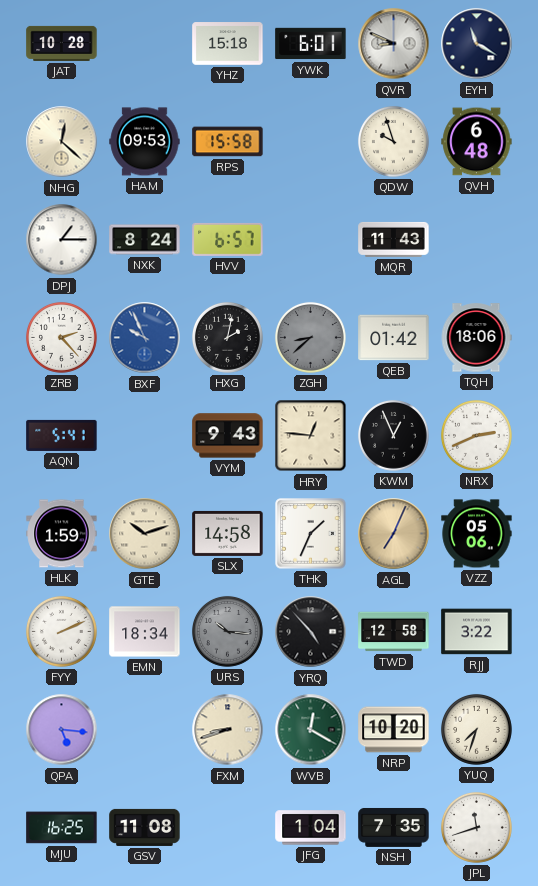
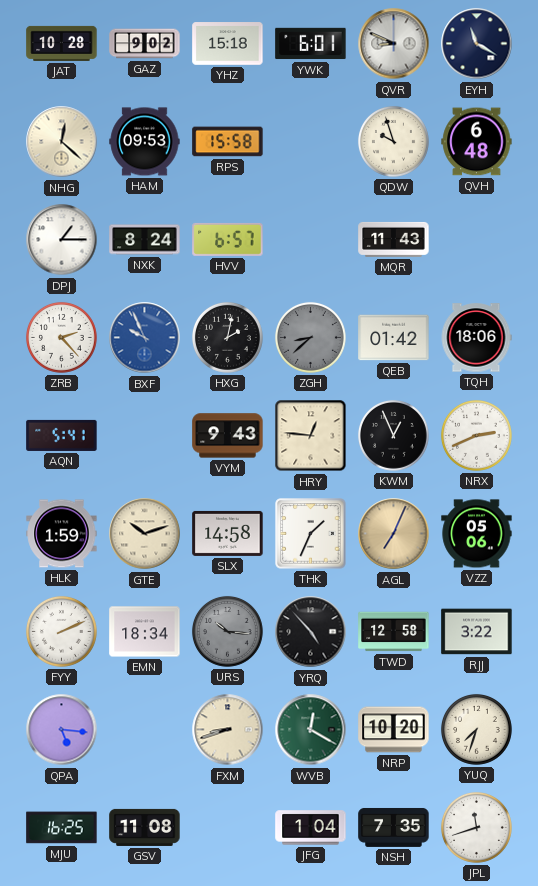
GAZ: none -> 9:02 (145, 44)
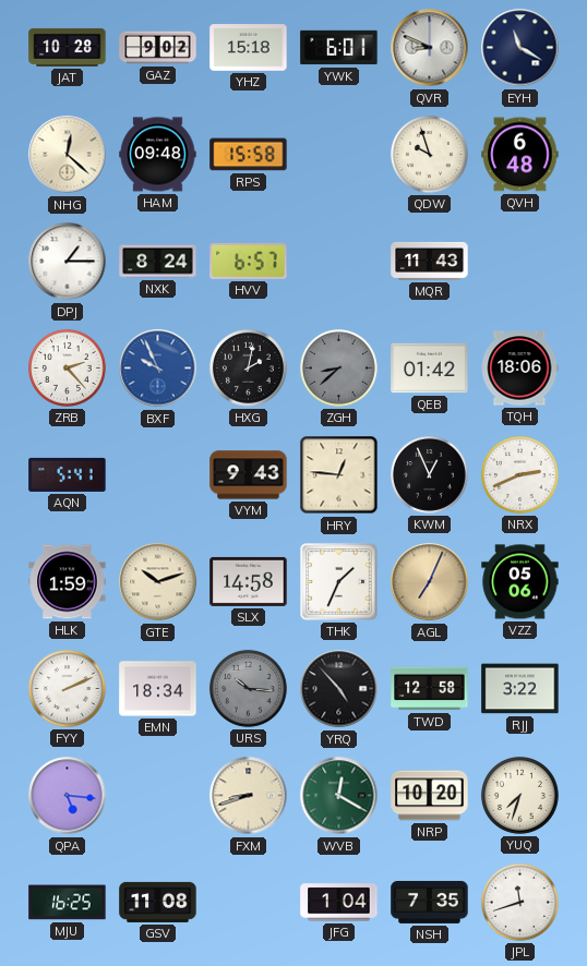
HAM: 09:53 -> 09:48 (158, 155)
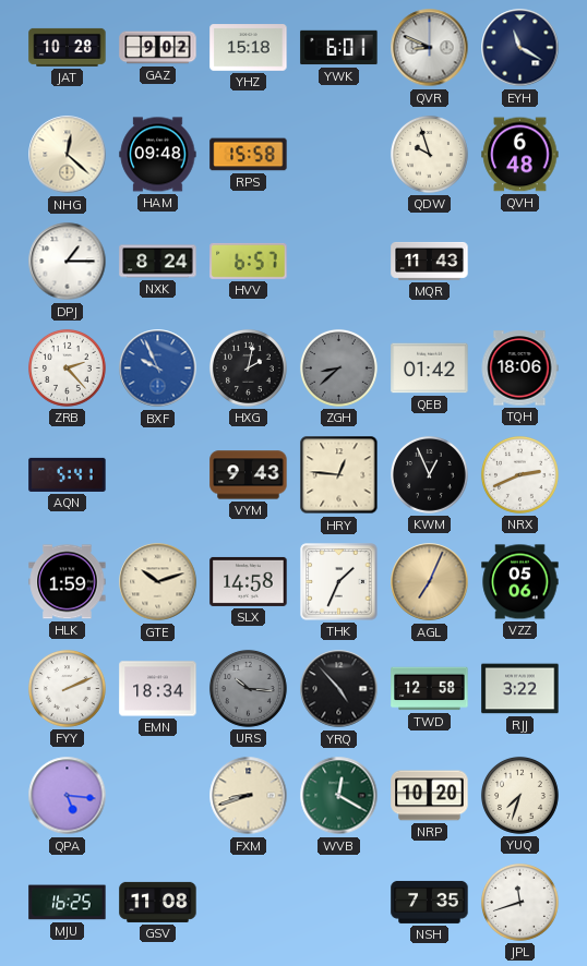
JFG: 1:04 -> none (339, 903)
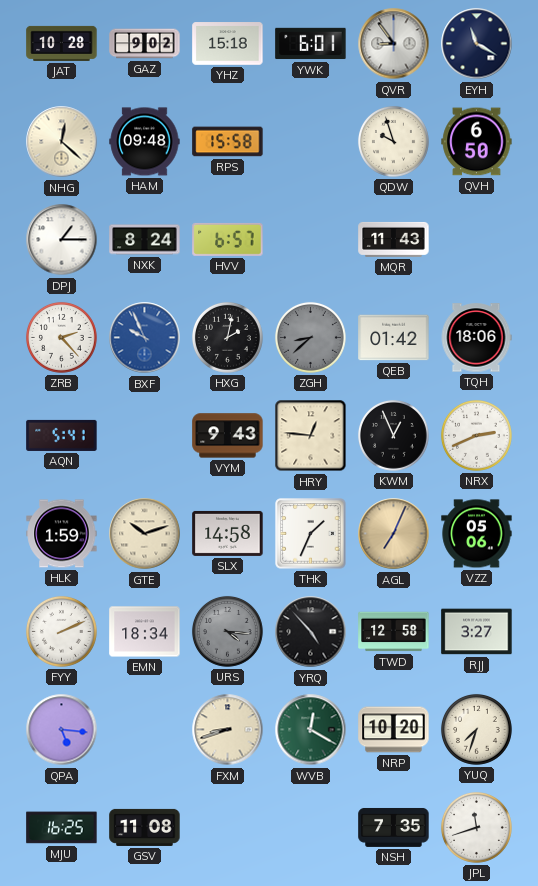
QVR: 8:49 -> 8:54 (394, 44)
QVH: 6:48 -> 6:50 (477, 142)
URS: 10:16 -> 4:16 (227, 631)
RJJ: 3:22 -> 3:27 (477, 632)
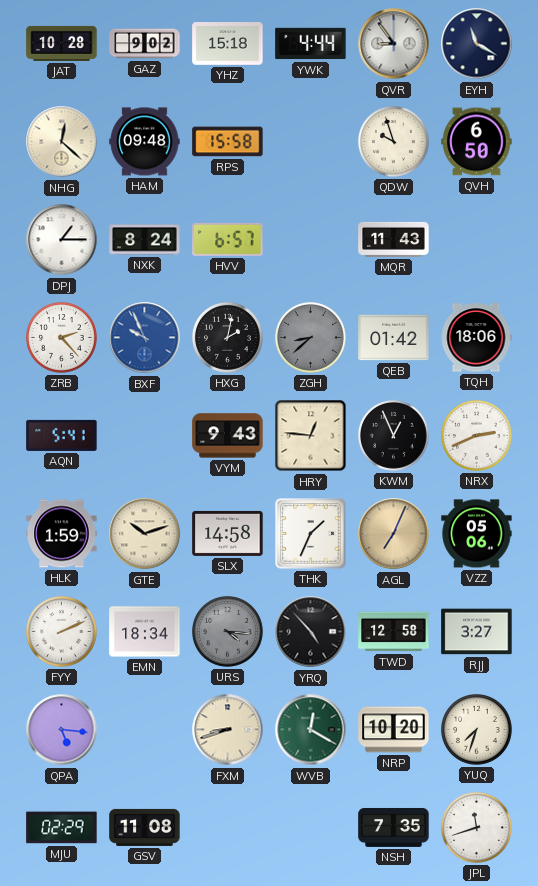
YWK: 6:01 -> 4:44 (311, 44)
MJU: 16:25 -> 02:29 (62, 828)
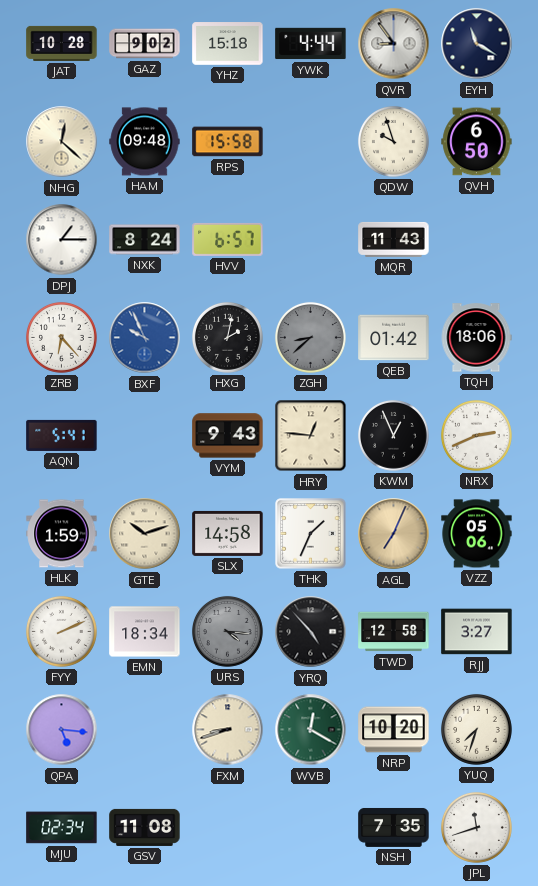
ZRB: 2:23 -> 6:23 (61, 337)
MJU: 02:29 -> 02:34 (62, 828)
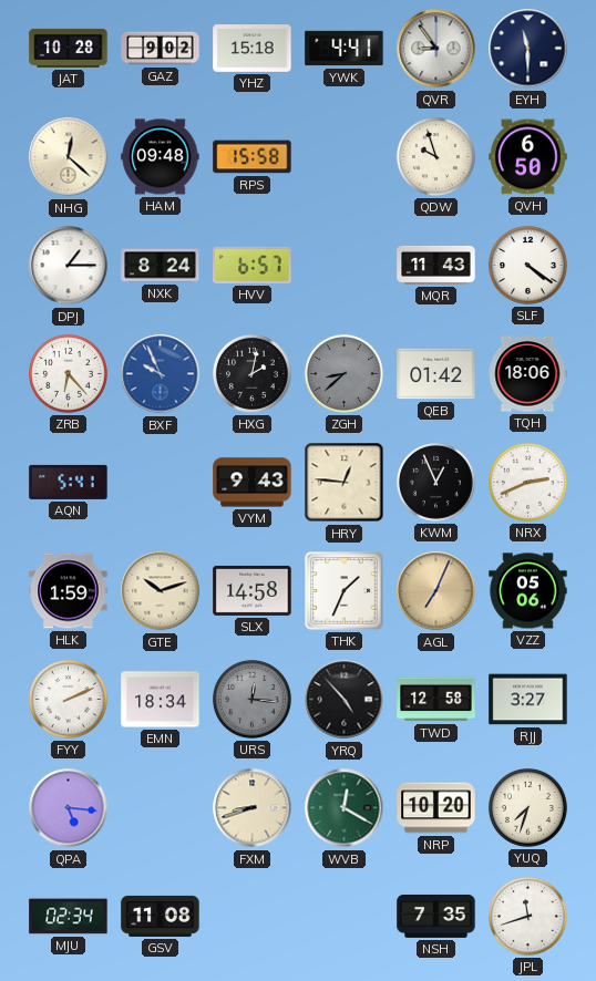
YWK: 4:44 -> 4:41 (345, 49)
EYH: 11:20 -> 11:30 (528, 49)
SLF: none -> 4:21 (527, 265)
URS: 4:16 -> 12:16 (251, 699)
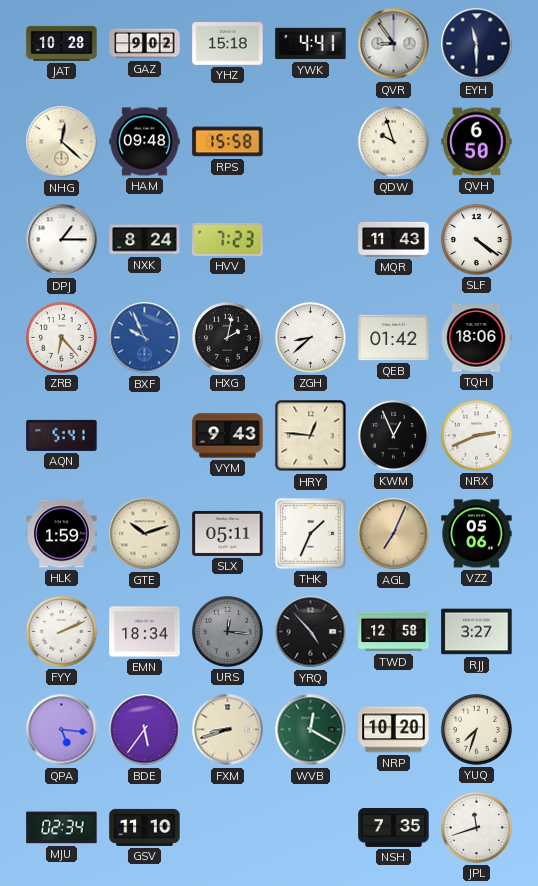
HVV: 6:57 -> 7:23 (228, 239)
ZGH dial: grey -> white (310, 337)
SLX: 14:58 -> 05:11 (228, 533)
BDE: none -> 5:36 (145, 730)
GSV: 11:08 -> 11:10 (145, 827)
